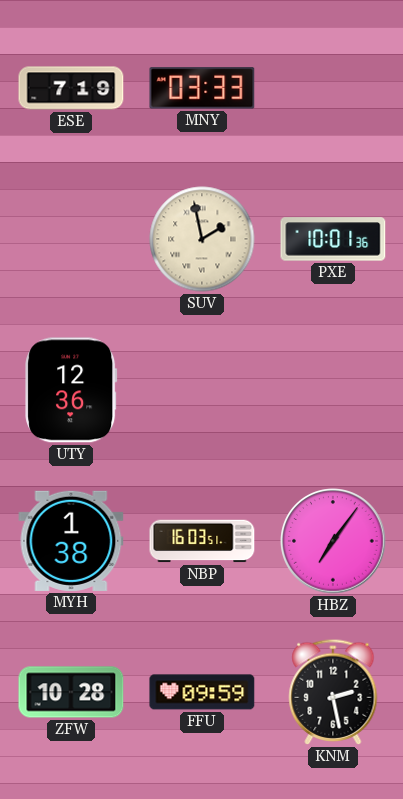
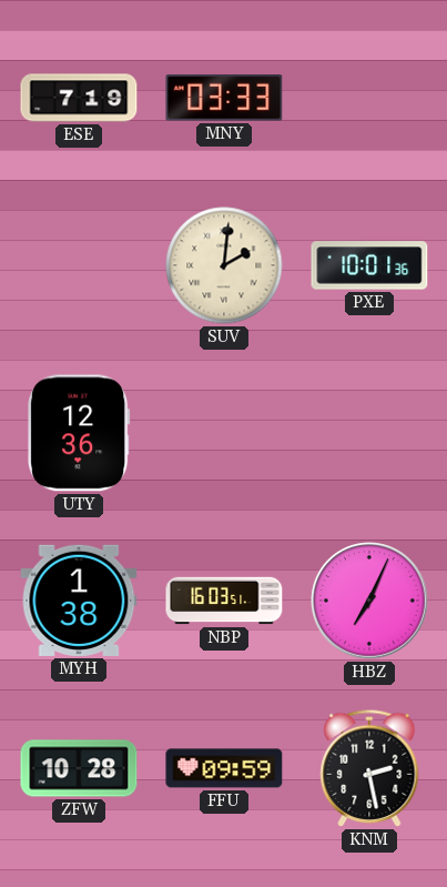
SUV: 1:58 -> 2:01 (224, 265)
HBZ: 7:06 -> 7:04 (369, 601)
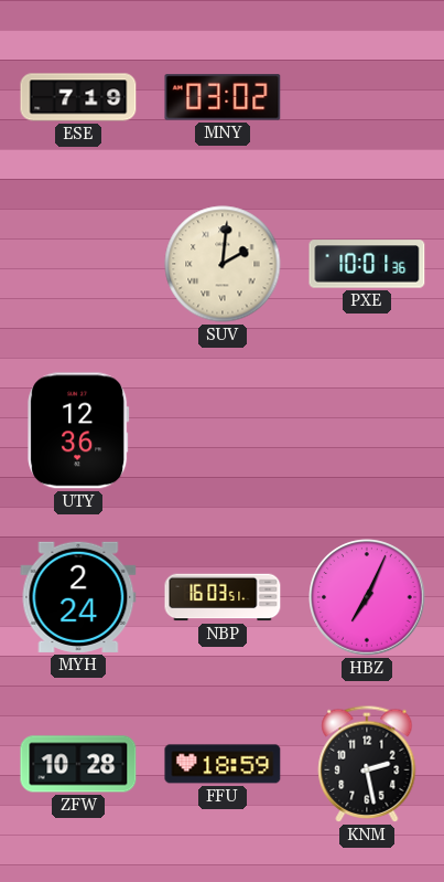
MNY: 03:33 -> 03:02 (223, 97)
MYH: 1:38 -> 2:24 (78, 597)
FFU: 09:59 -> 18:59 (223, 764)
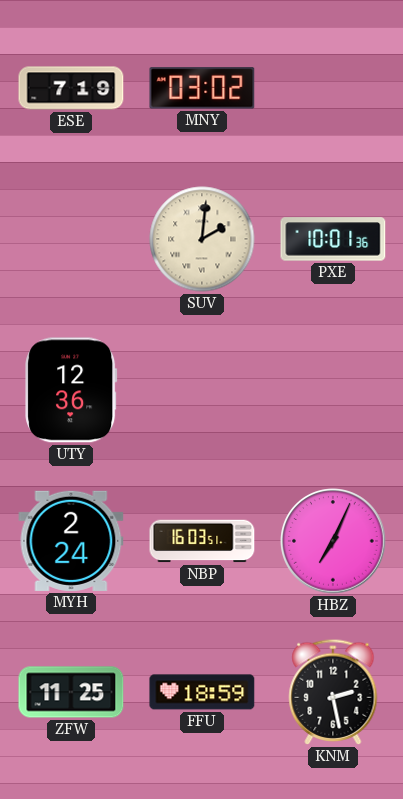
ZFW: 10:28 -> 11:25 (71, 692)
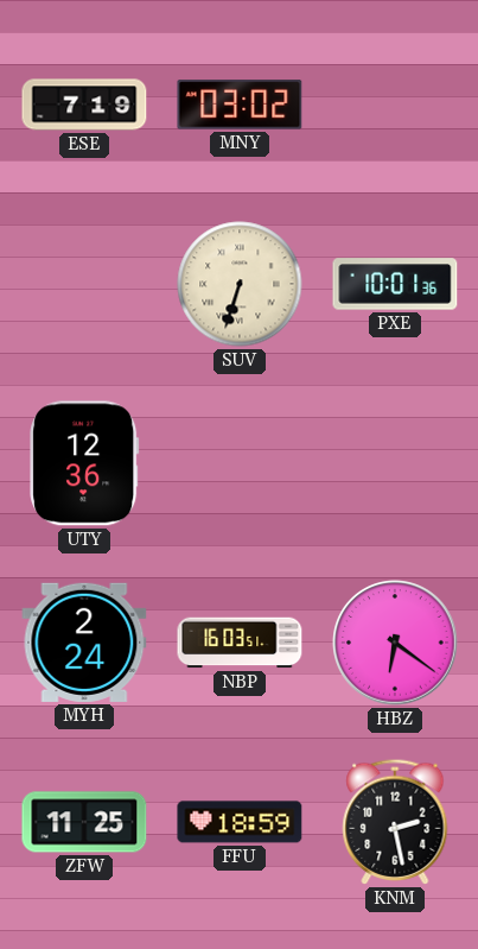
SUV: 2:01 -> 6:33 (240, 284)
HBZ: 7:04 -> 6:21 (395, 643)
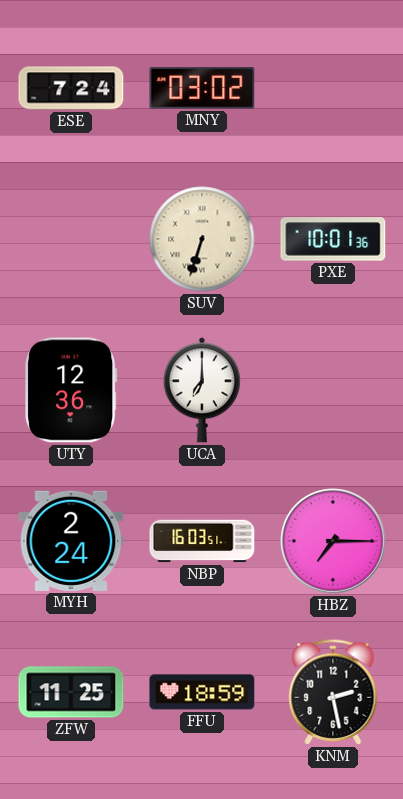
ESE: 7:19 -> 7:24 (71, 88)
UCA: none -> 7:00 (202, 390)
HBZ: 6:21 -> 7:15 (333, 541)
